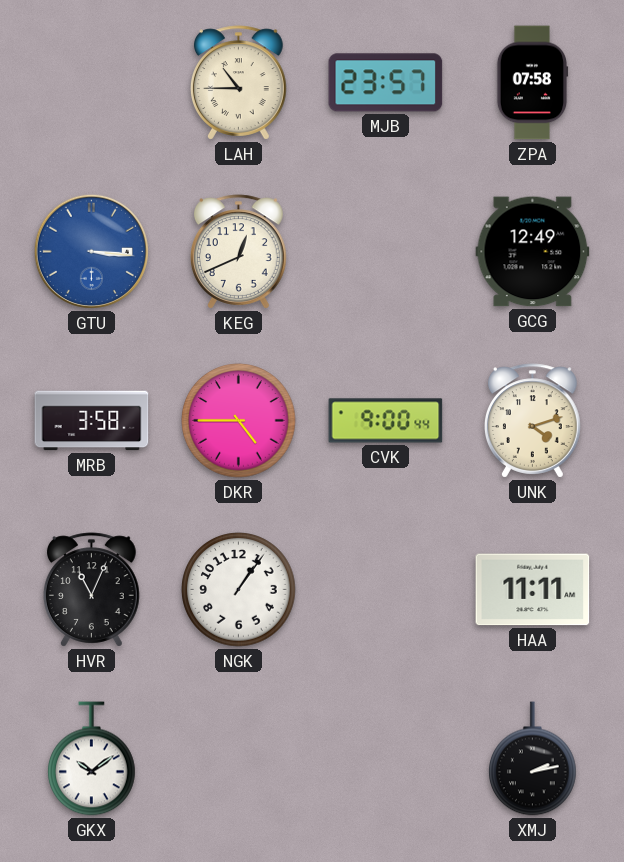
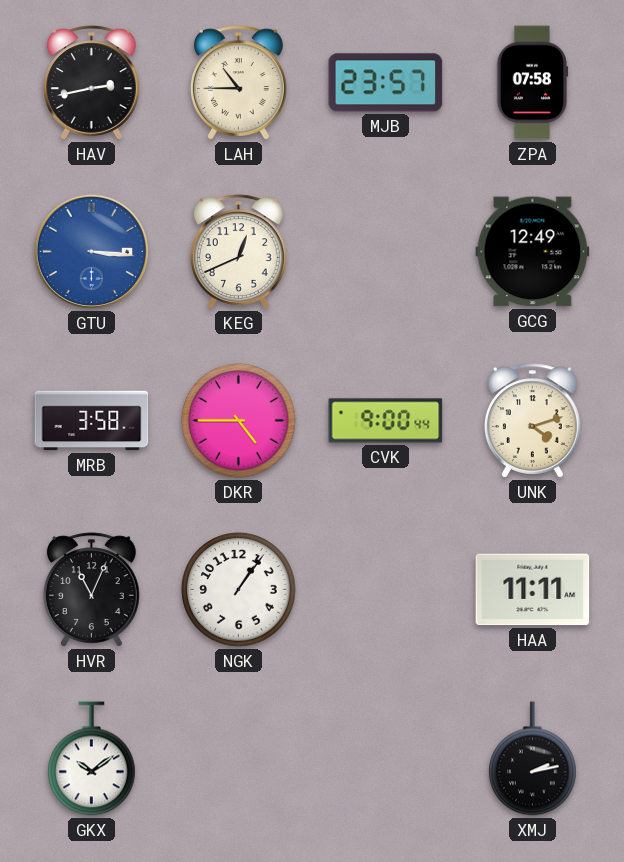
HAV: none -> 2:43 (91, 83)
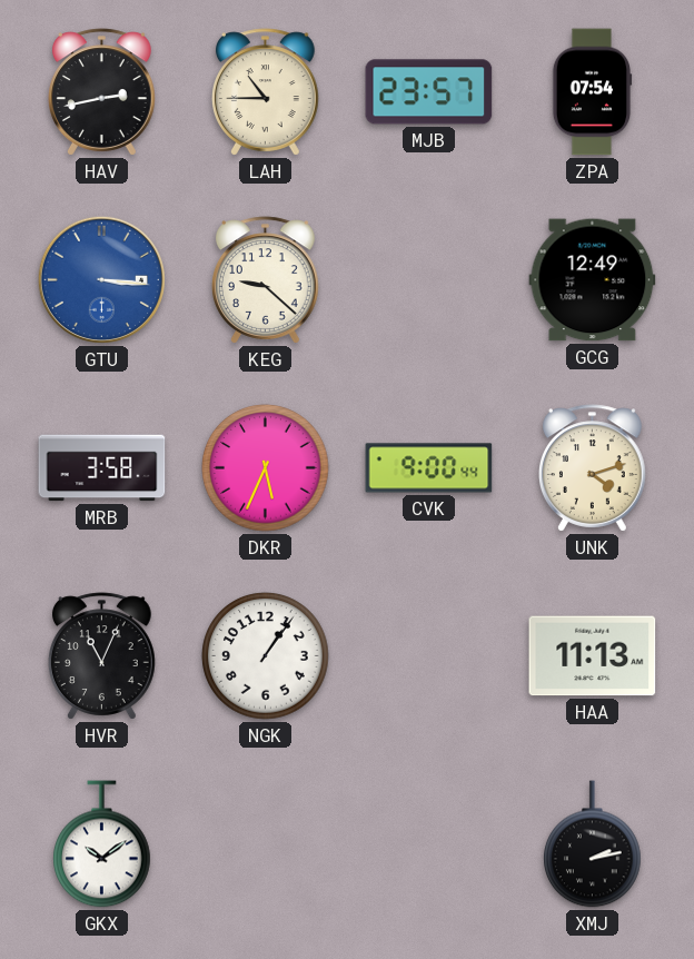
ZPA: 07:58 -> 07:54 (592, 92)
KEG: 12:41 -> 9:22 (265, 280)
DKR: 4:45 -> 5:34 (266, 468)
HAA: 11:11 -> 11:13 (593, 656)
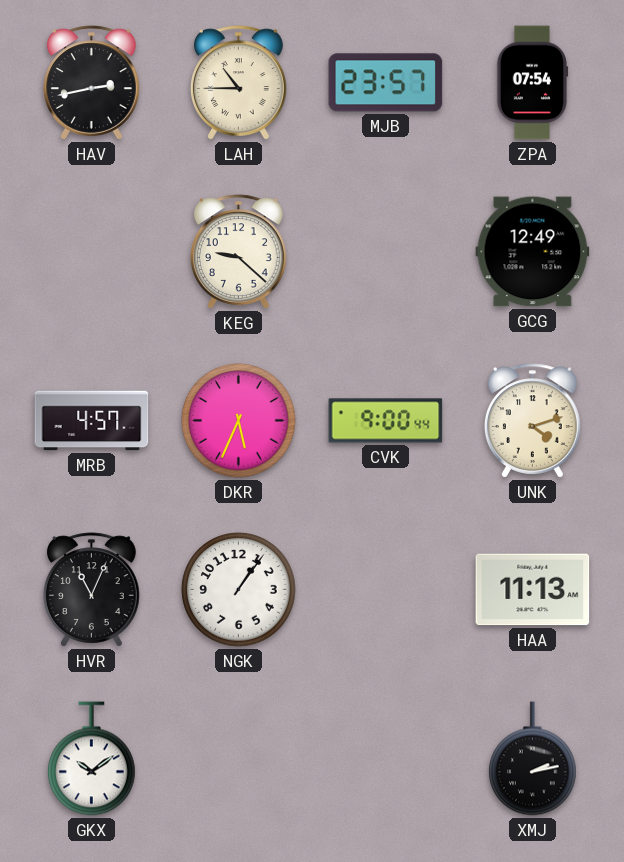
GTU: 3:16 -> none (101, 279)
MRB: 3:58 -> 4:57 (92, 421)
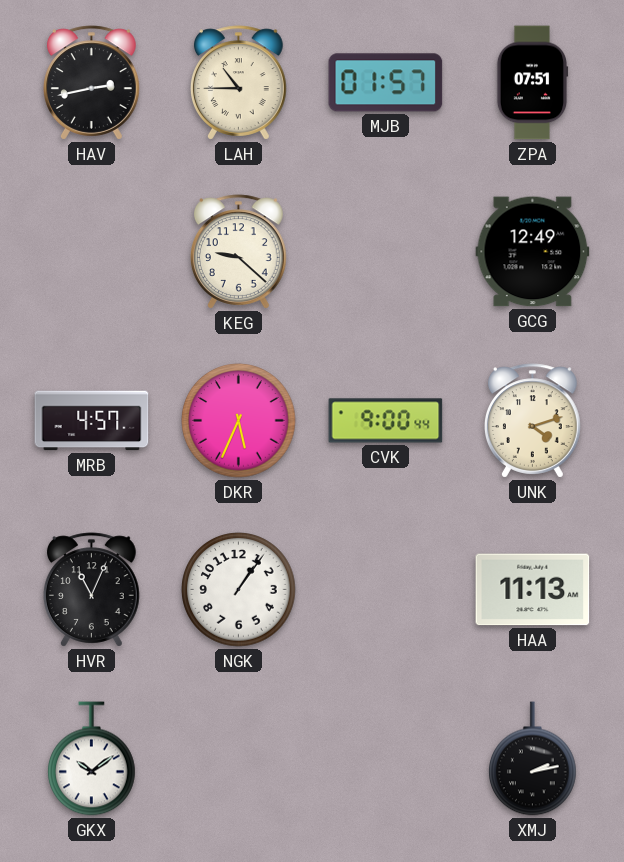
MJB: 23:57 -> 01:57 (386, 83)
ZPA: 07:54 -> 07:51 (532, 83)
